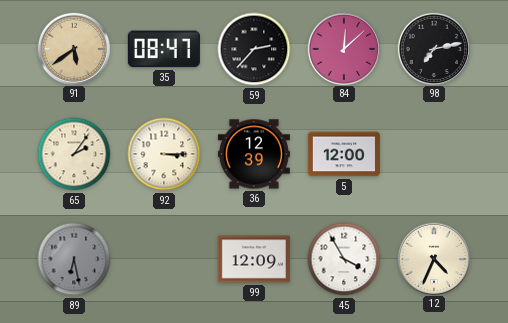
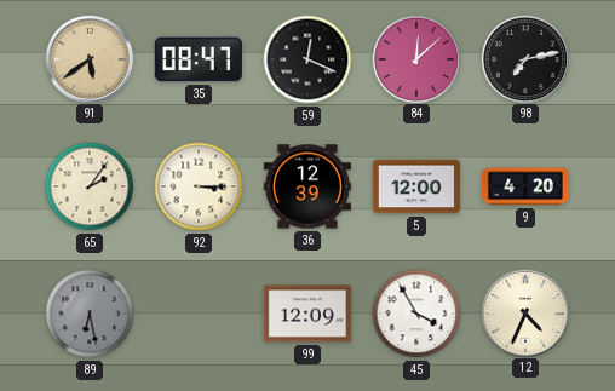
59: 2:37 -> 12:19 (307, 59)
9: none -> 4:20 (525, 186)
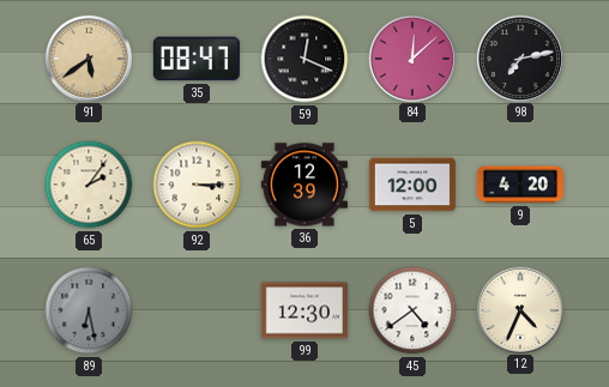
99: 12:09 -> 12:30 (304, 310)
45: 3:55 -> 4:39 (412, 310)
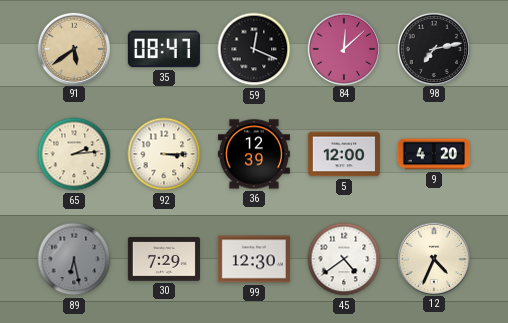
65: 2:06 -> 2:14 (74, 154)
30: none -> 7:29 (164, 259)
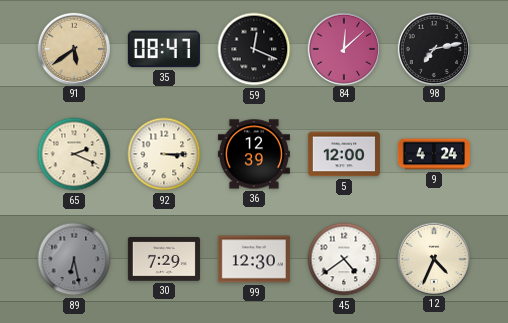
65: 2:14 -> 2:19 (74, 154)
9: 4:20 -> 4:24 (434, 154)
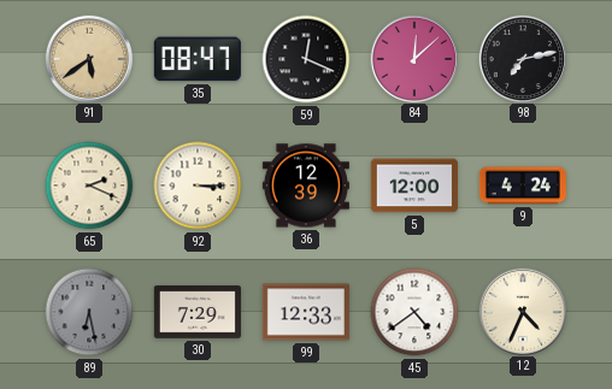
99: 12:30 -> 12:33 (306, 312)
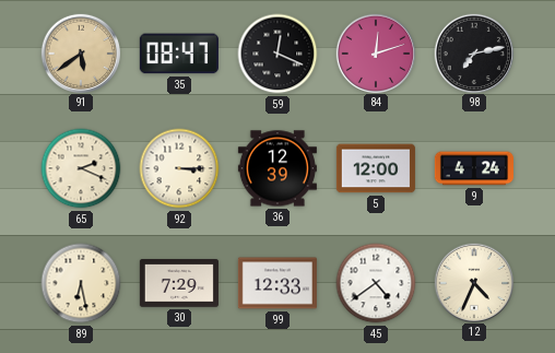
84: 12:08 -> 12:12 (375, 52)
89 dial: grey -> cream (81, 283)
